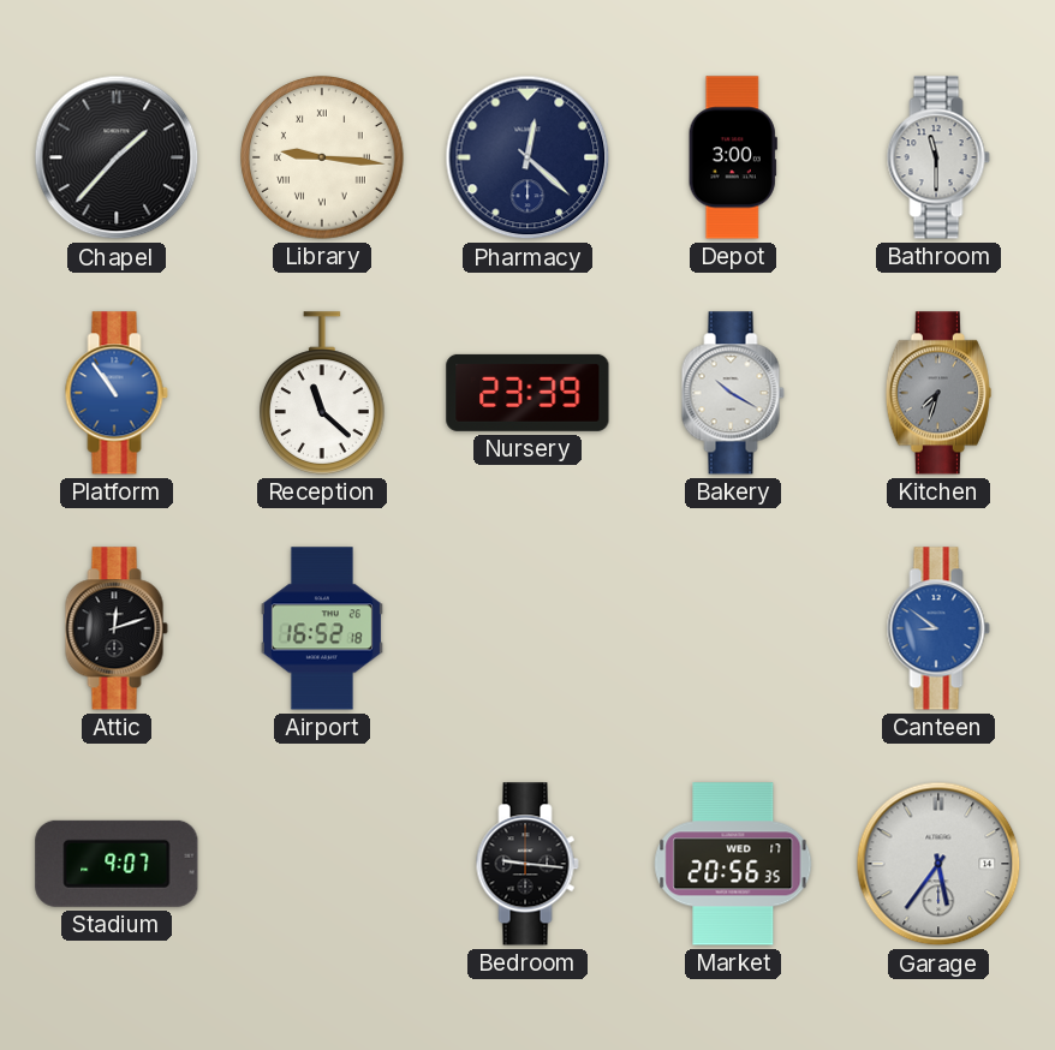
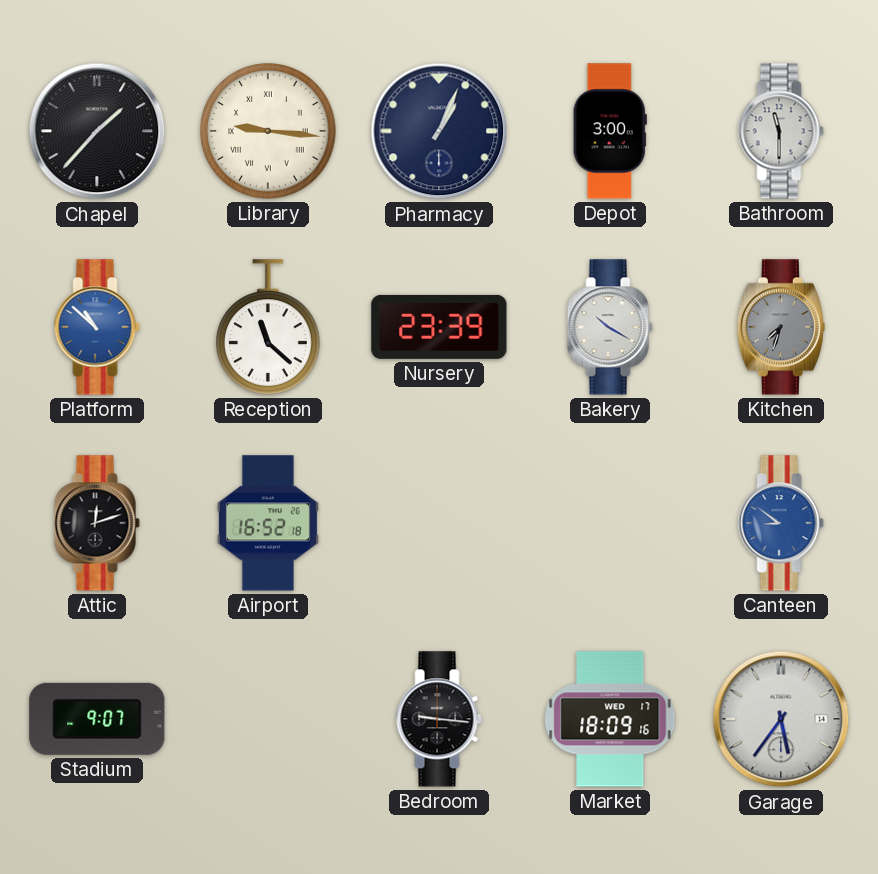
Pharmacy: 12:22 -> 1:04 (439, 131)
Platform: 10:54 -> 10:52 (97, 327)
Market: 20:56 -> 18:09 (610, 719)
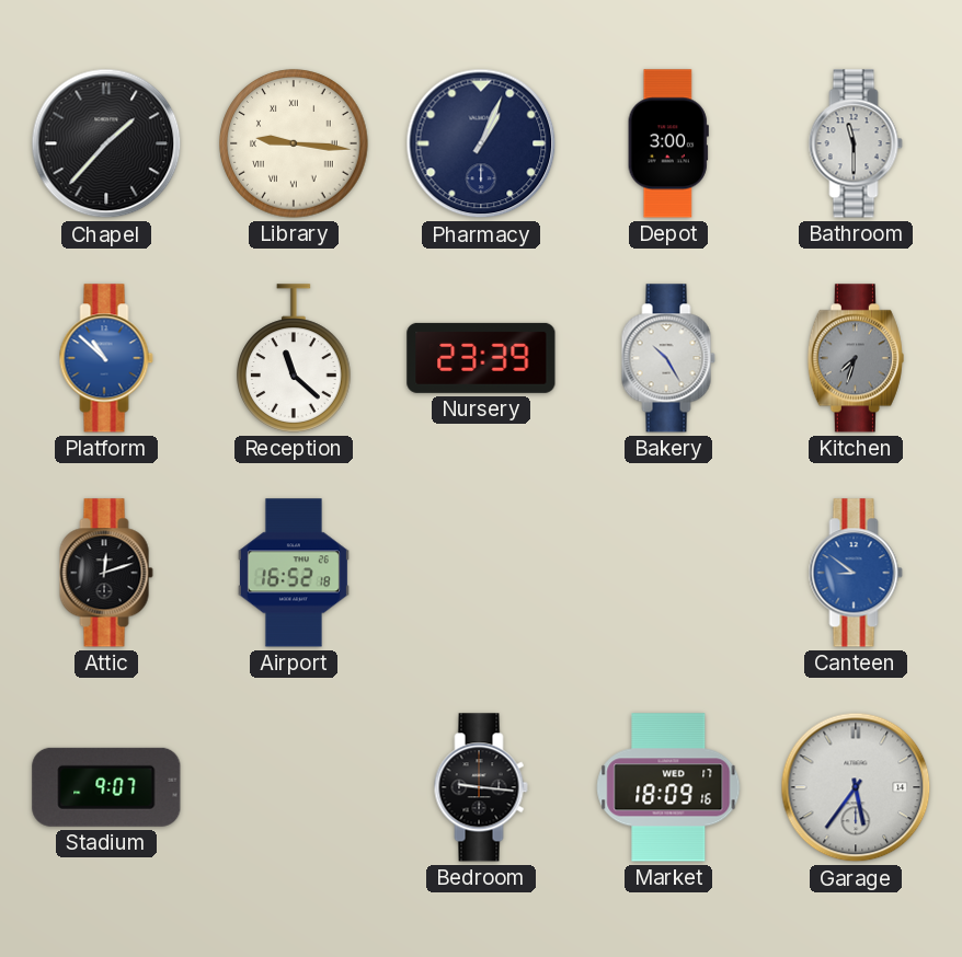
Bakery: 10:20 -> 10:25 (668, 358)
